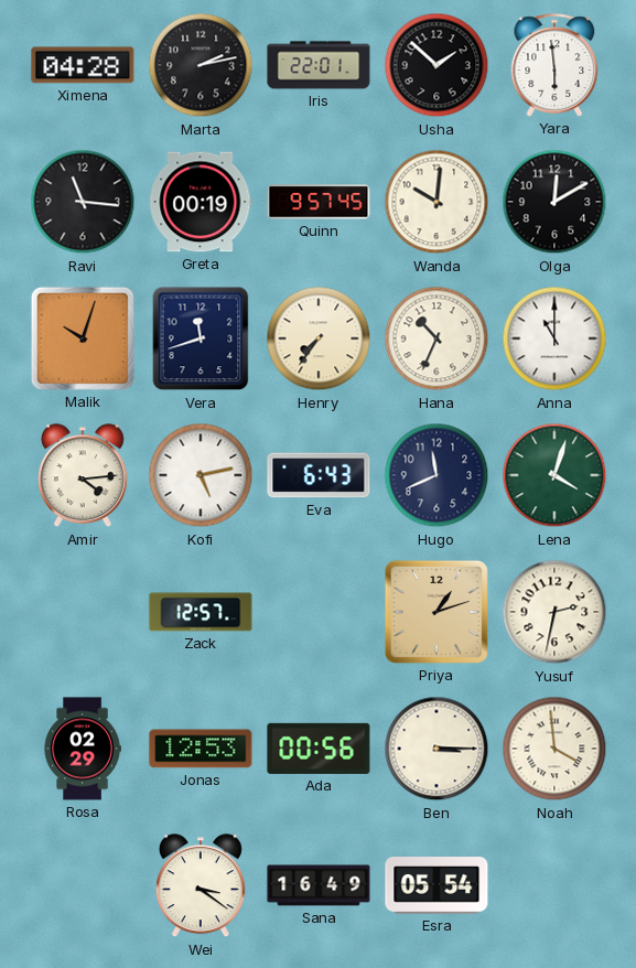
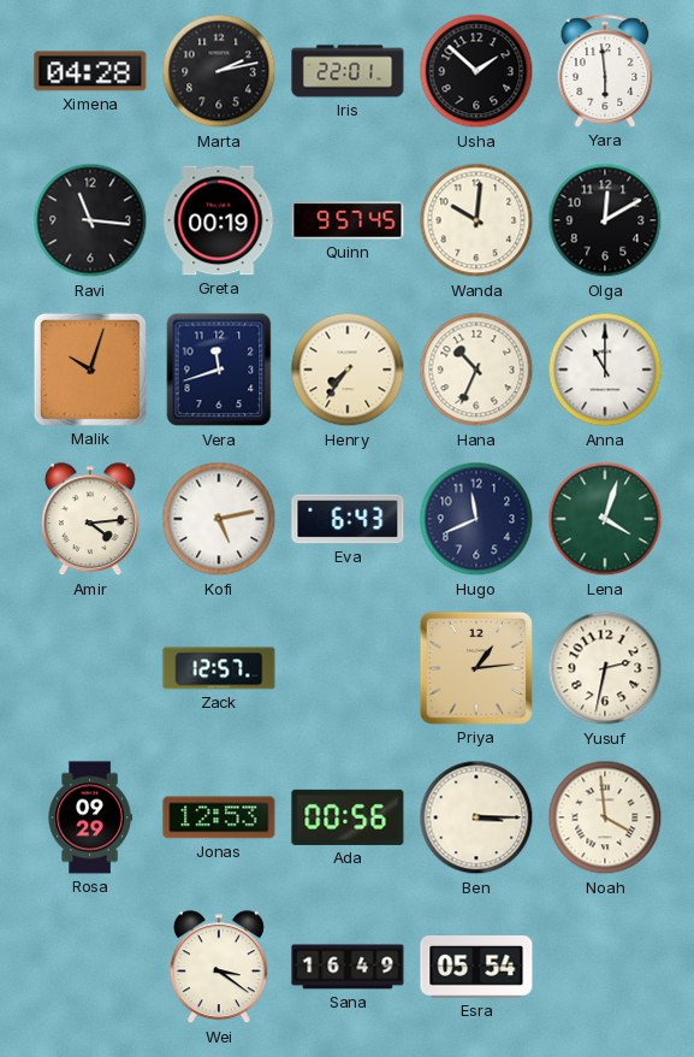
Priya: 1:12 -> 1:14 (476, 668)
Rosa: 02:29 -> 09:29 (90, 817)
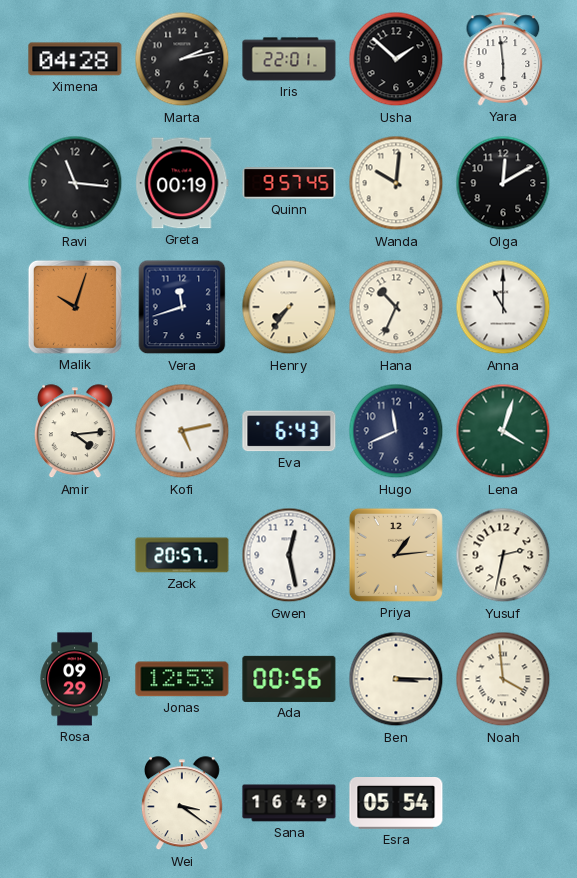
Zack: 12:57 -> 20:57 (182, 555)
Gwen: none -> 12:28 (289, 555)
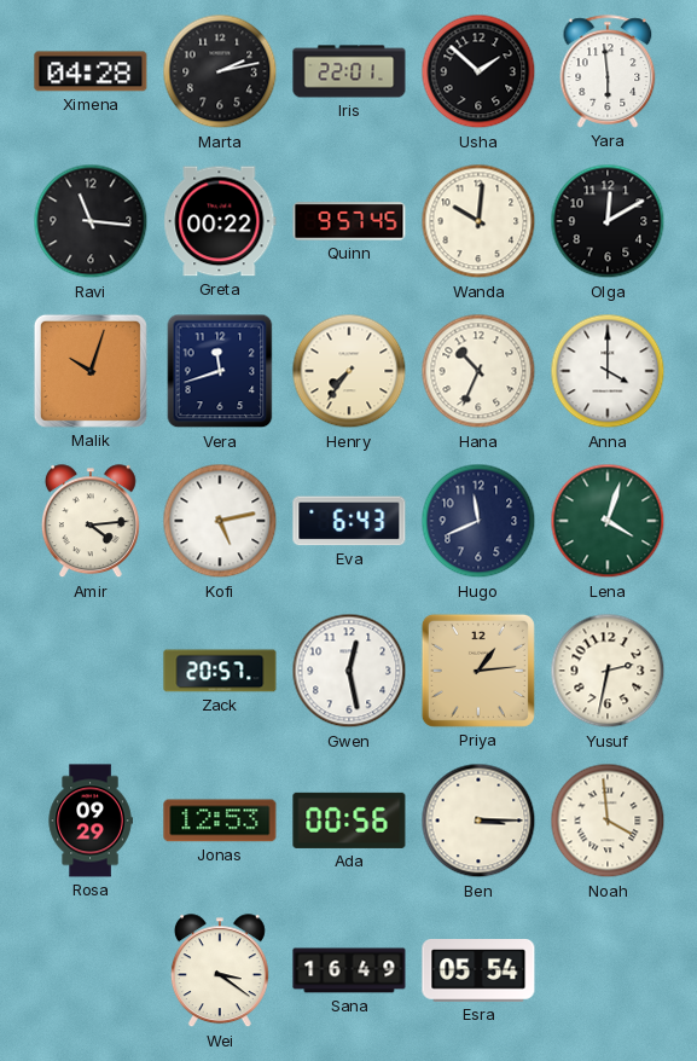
Greta: 00:19 -> 00:22 (220, 221)
Anna: 11:00 -> 4:00 (608, 371)
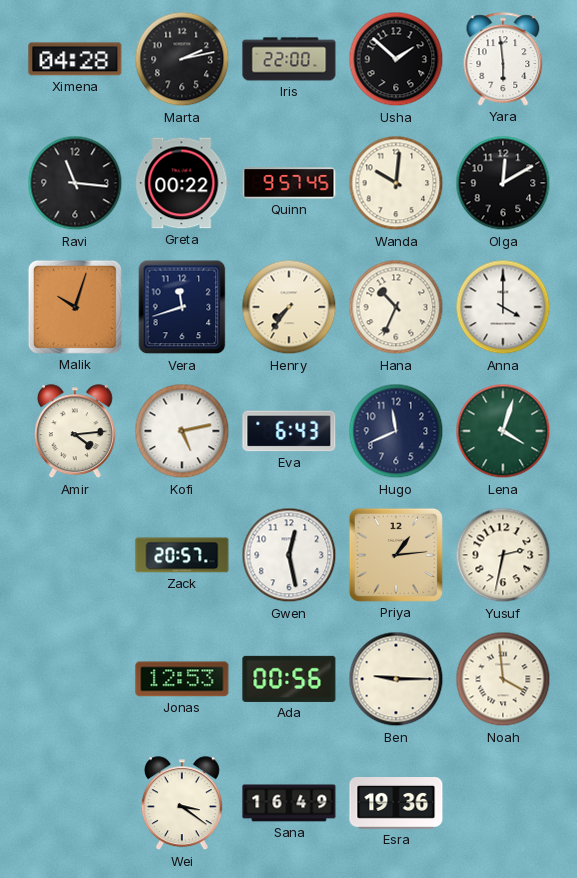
Iris: 22:01 -> 22:00 (289, 59)
Rosa: 09:29 -> none (91, 821)
Ben: 3:15 -> 9:15 (396, 679)
Esra: 05:54 -> 19:36 (396, 804)
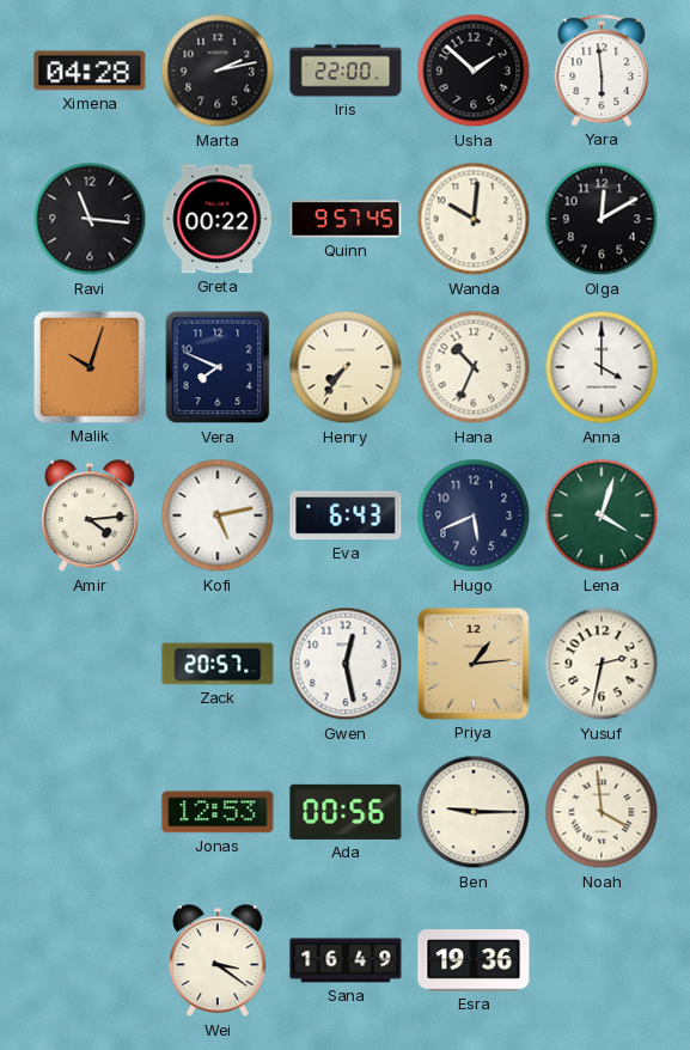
Vera: 11:42 -> 7:49 (218, 367)
Hugo: 11:41 -> 5:41 (474, 515)
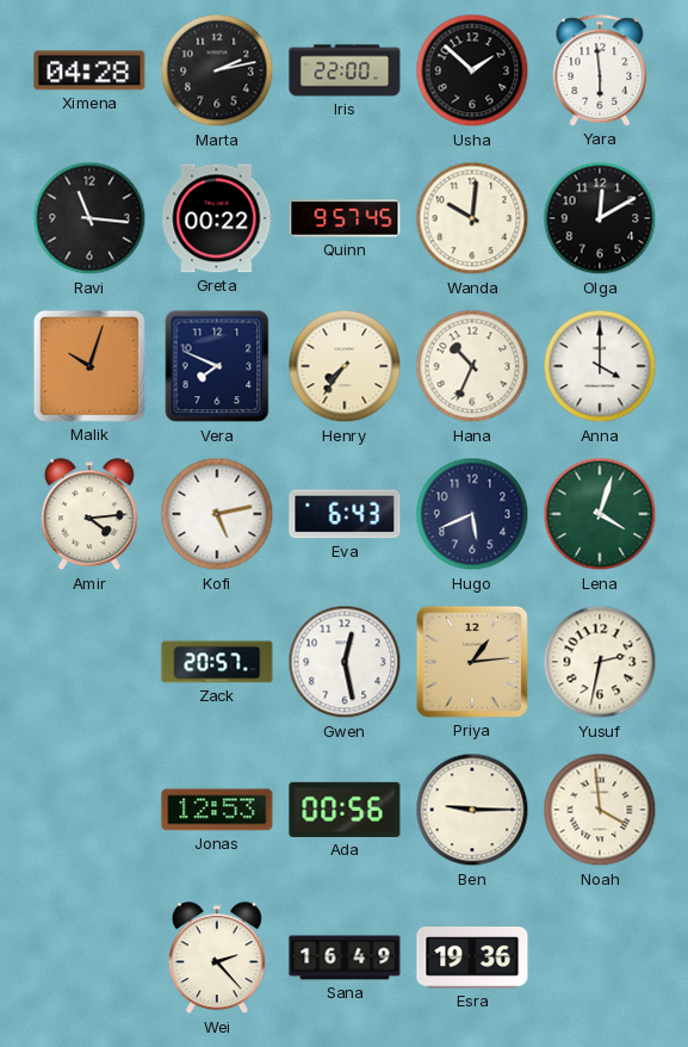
Wei: 3:21 -> 2:23 (217, 959)
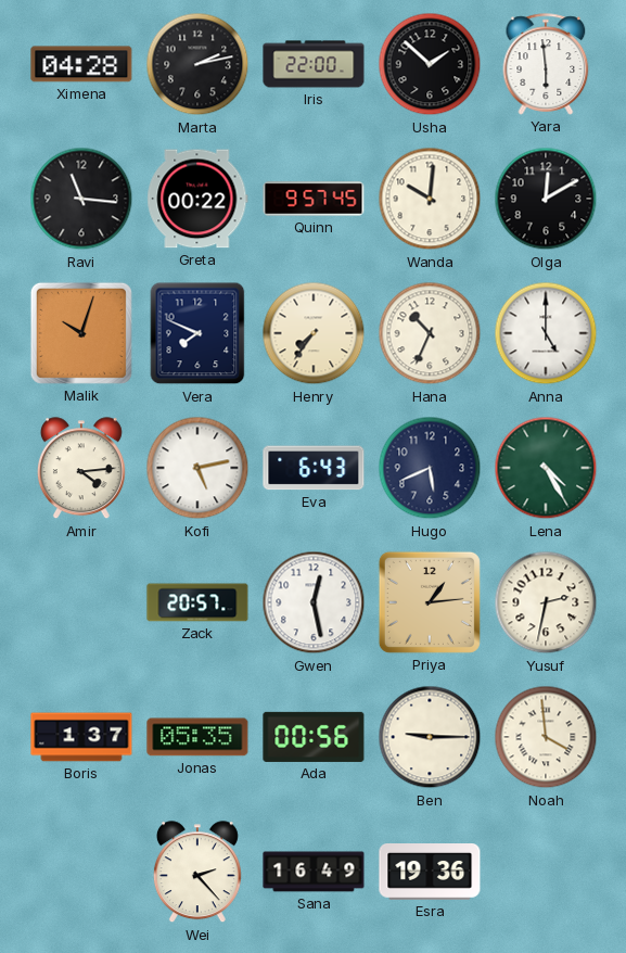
Anna: 4:00 -> 5:00 (546, 333)
Lena: 4:03 -> 4:25 (546, 468)
Boris: none -> 1:37 (81, 737)
Jonas: 12:53 -> 05:35 (197, 737)
